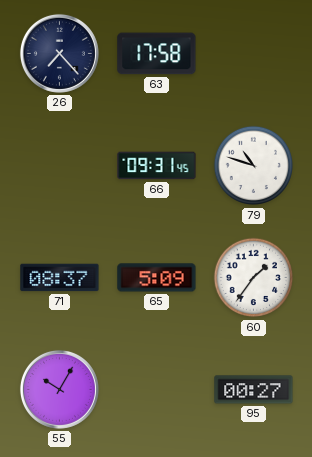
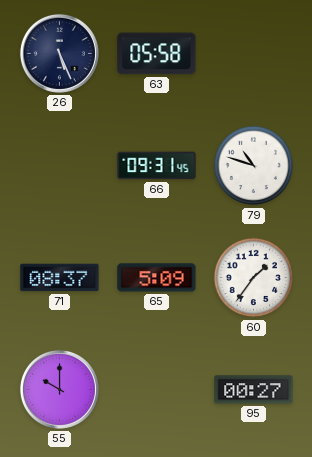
26: 7:23 -> 5:26 (59, 53)
63: 17:58 -> 05:58 (157, 54)
55: 10:05 -> 10:00 (59, 389)
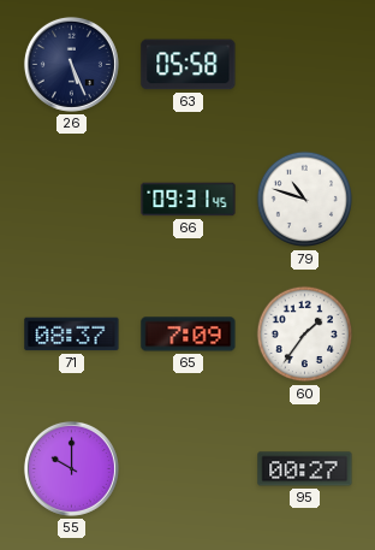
65: 5:09 -> 7:09 (189, 335)
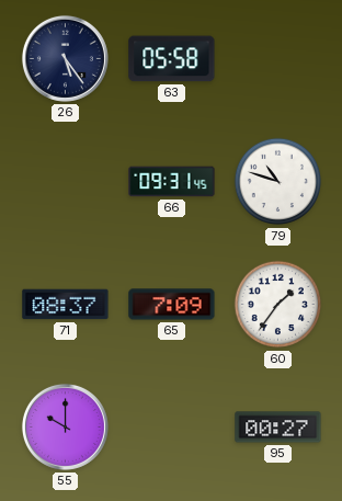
26: 5:26 -> 5:24 (65, 58)
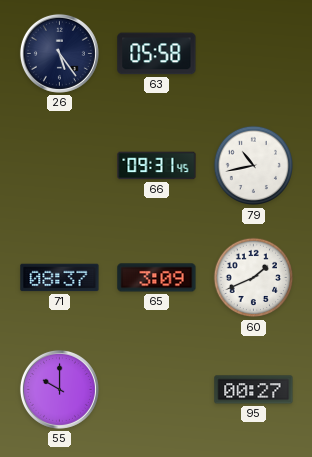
79: 10:48 -> 10:43 (254, 166)
65: 7:09 -> 3:09 (157, 278)
60: 1:36 -> 1:41 (254, 278)
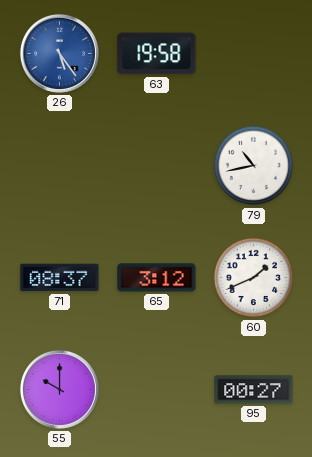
26 dial: navy -> blue (59, 53)
63: 05:58 -> 19:58 (157, 54)
66: 09:31 -> none (157, 166)
65: 3:09 -> 3:12 (157, 278)
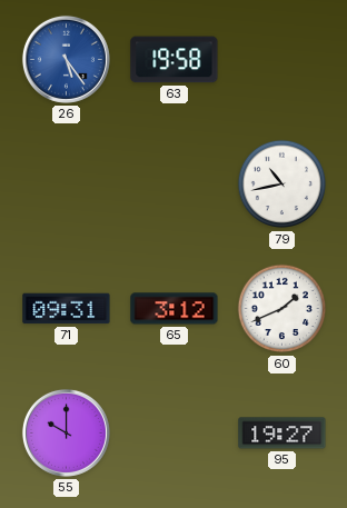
71: 08:37 -> 09:31 (67, 309)
95: 00:27 -> 19:27 (282, 434)
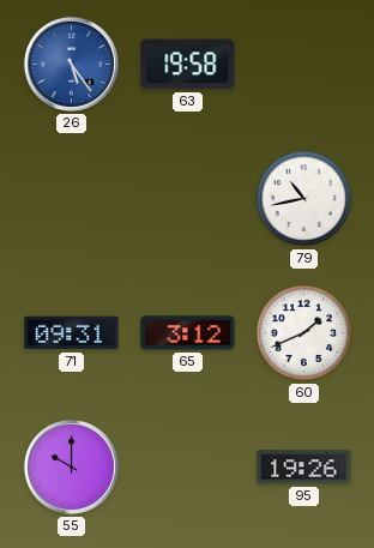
95: 19:27 -> 19:26 (304, 468)
